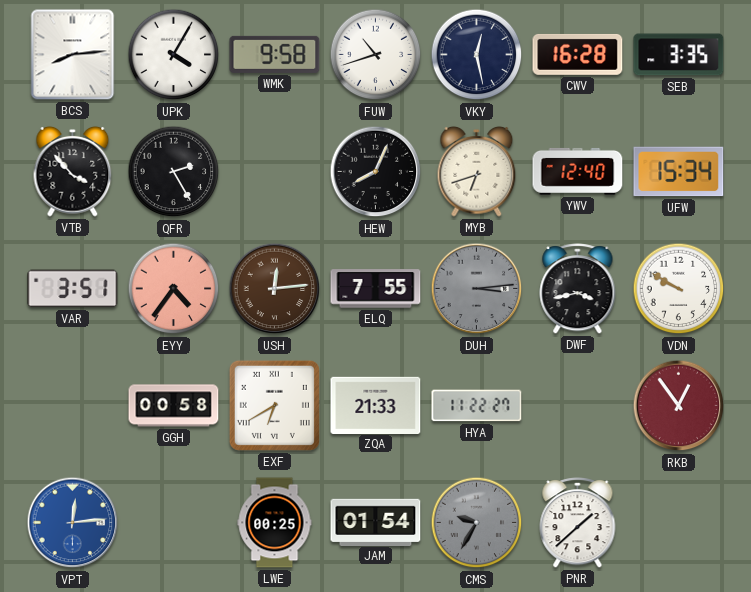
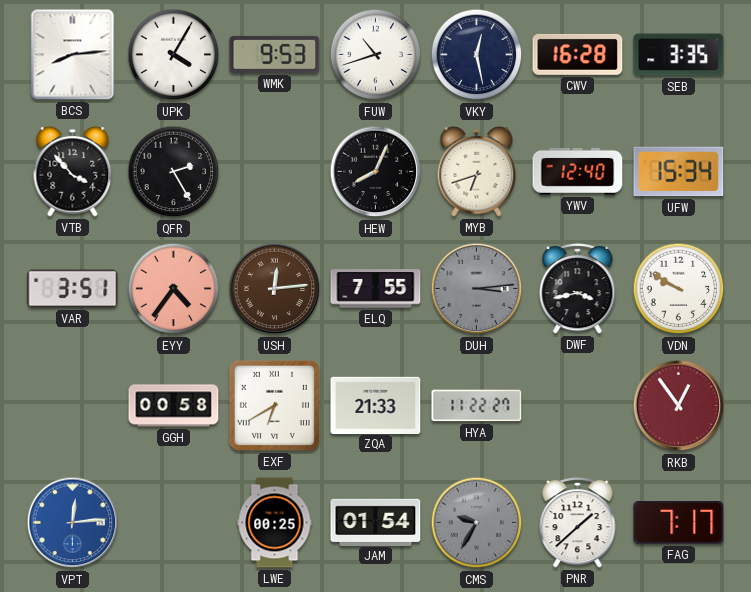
WMK: 9:58 -> 9:53 (275, 54)
FAG: none -> 7:17 (679, 523)
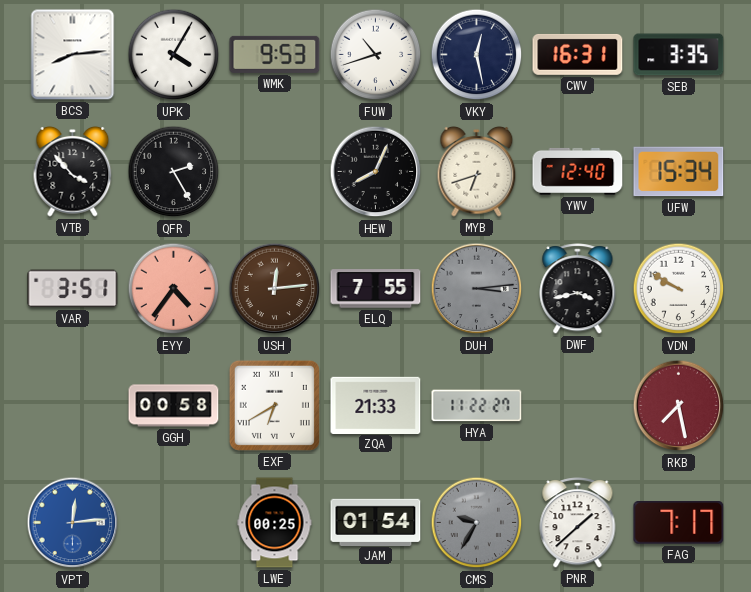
CWV: 16:28 -> 16:31 (578, 54)
RKB: 12:54 -> 7:28 (679, 406)
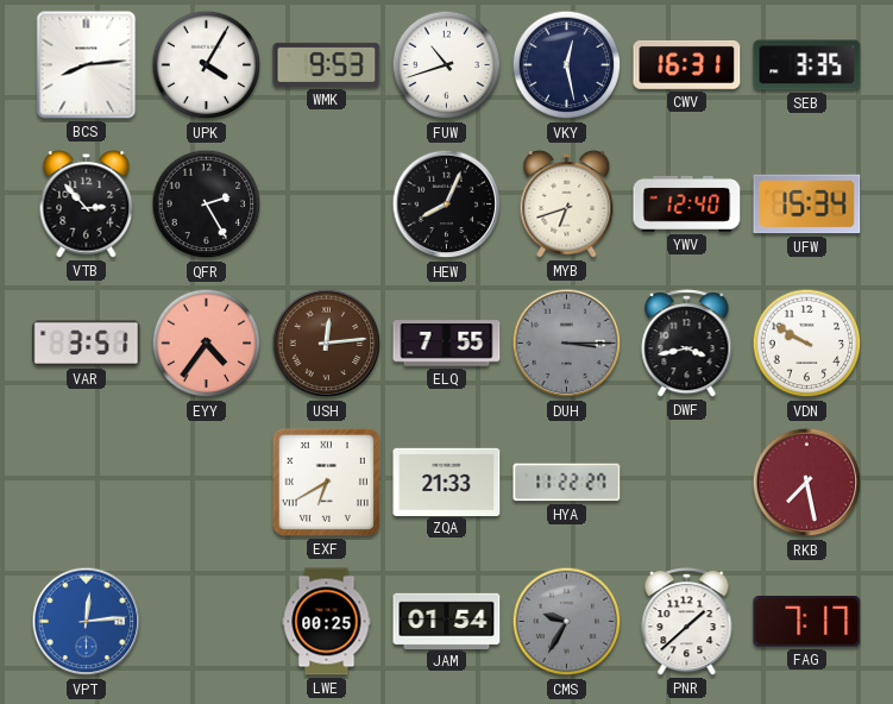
VTB: 3:53 -> 2:53 (87, 205)
DUH: 3:14 -> 3:15 (567, 344)
GGH: 00:58 -> none (174, 406)
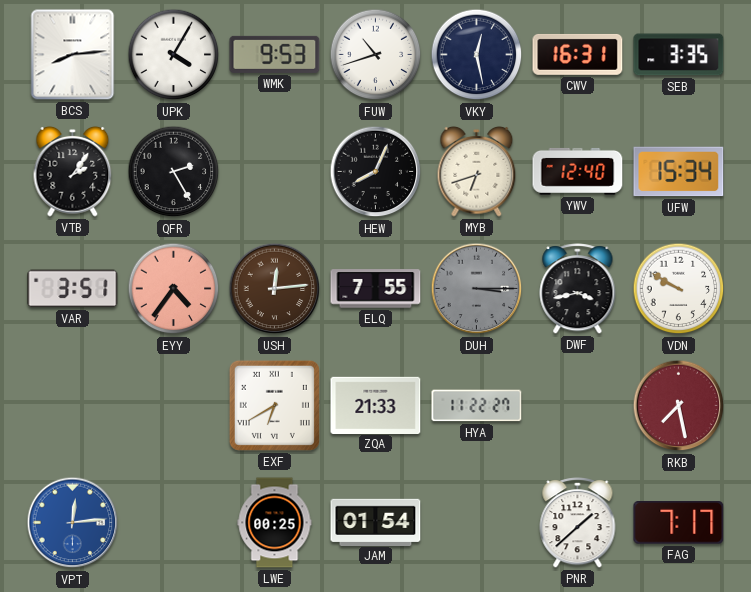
VTB: 2:53 -> 2:06 (73, 172)
CMS: 9:35 -> none (567, 622)
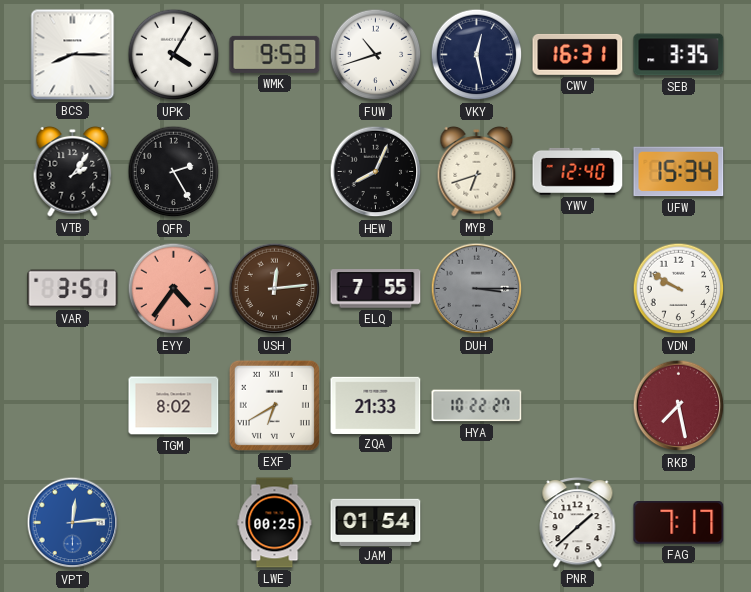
BCS: 8:14 -> 8:15 (73, 55)
DWF: 3:43 -> none (578, 289)
TGM: none -> 8:02 (174, 406)
HYA: 11:22 -> 10:22 (477, 406)
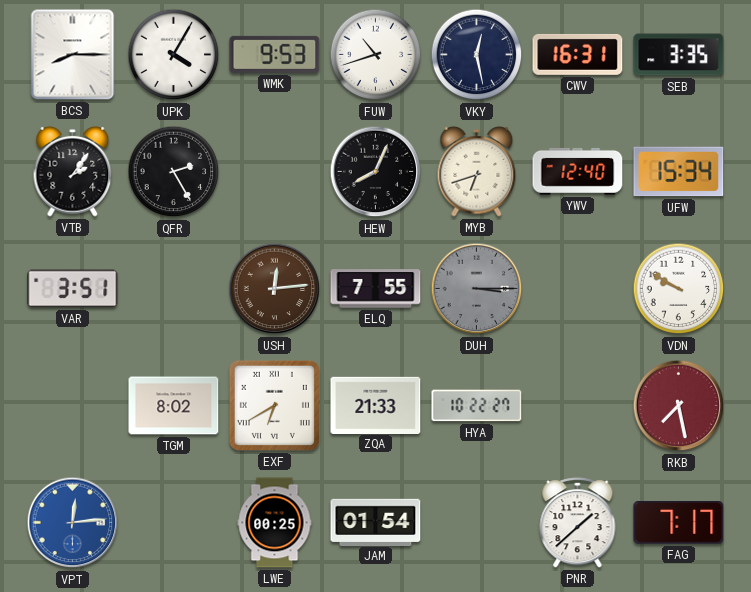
EYY: 4:36 -> none (174, 289)
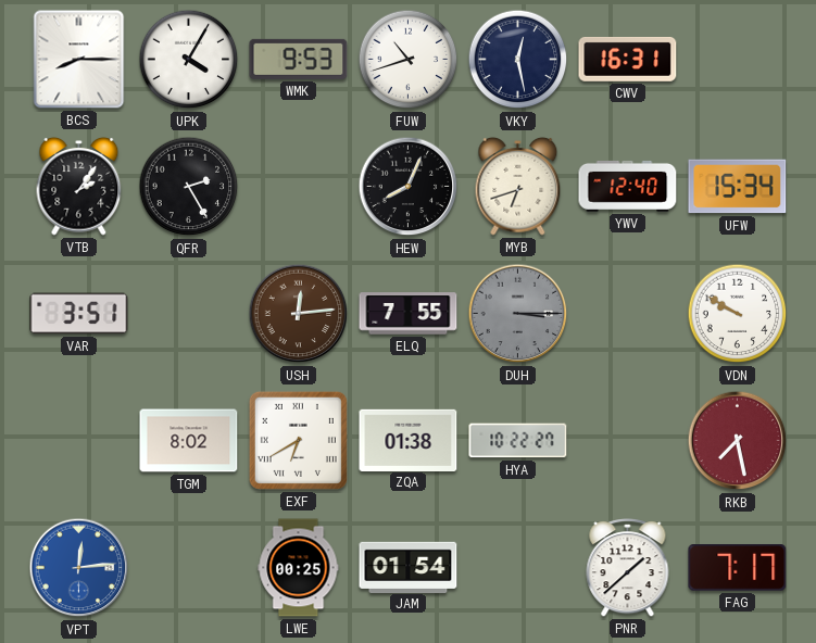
SEB: 3:35 -> none (679, 55)
ZQA: 21:33 -> 01:38 (409, 440)
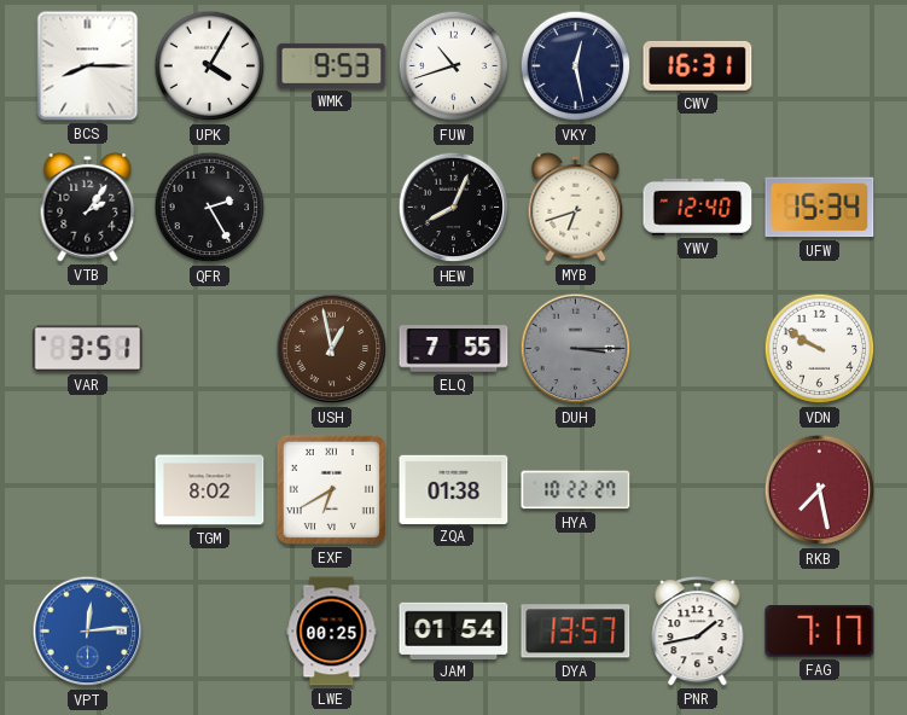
USH: 12:14 -> 12:58 (332, 349)
DYA: none -> 13:57 (576, 632)
PNR: 1:38 -> 1:43 (698, 632)
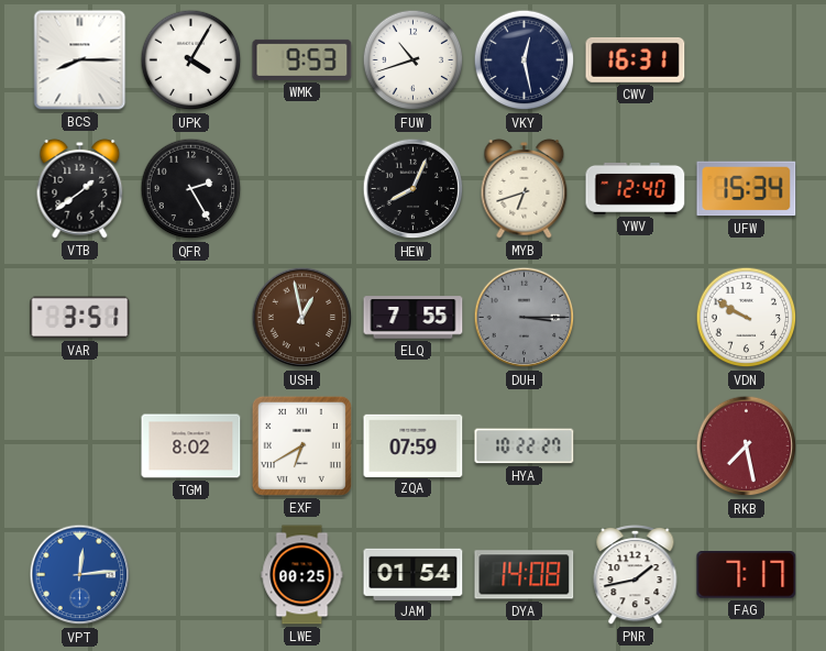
VTB: 2:06 -> 1:39 (80, 189)
ZQA: 01:38 -> 07:59 (414, 445)
DYA: 13:57 -> 14:08 (525, 575)
